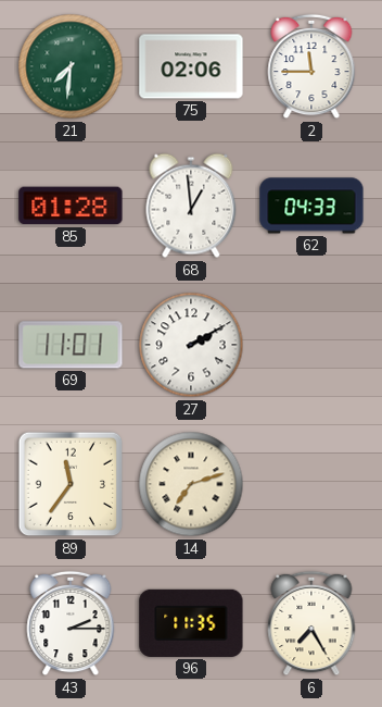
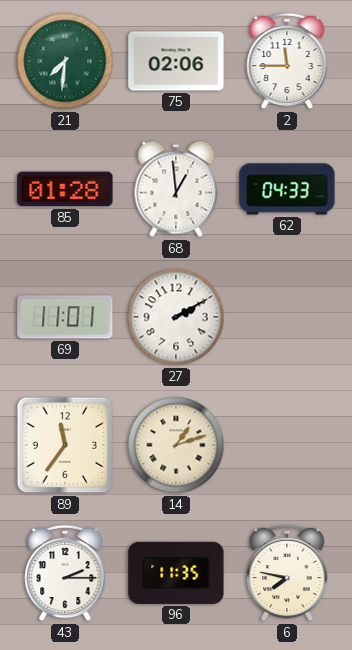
14: 7:12 -> 1:12 (176, 445)
6: 7:25 -> 7:47 (287, 573)
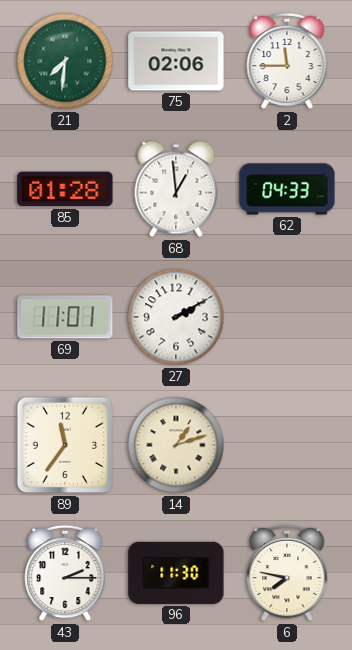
96: 11:35 -> 11:30 (176, 573)
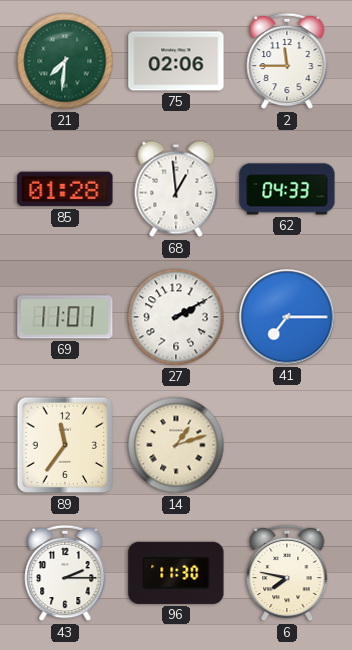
41: none -> 7:15 (287, 317)
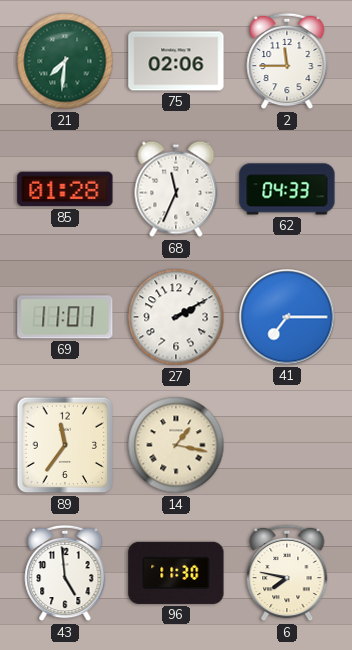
68: 12:59 -> 11:34 (176, 189)
14: 1:12 -> 1:17 (176, 445)
43: 2:15 -> 4:59 (65, 573)
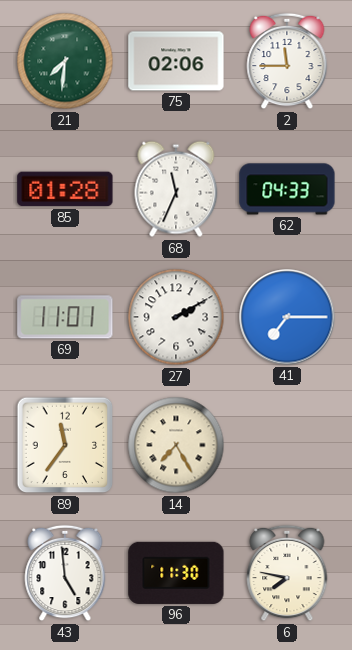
14: 1:17 -> 7:25 (176, 445)
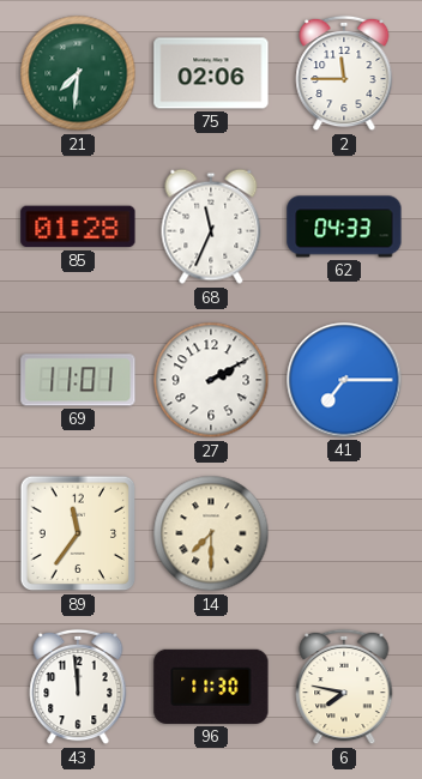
14: 7:25 -> 7:30 (211, 533)
43: 4:59 -> 11:59 (78, 687)
